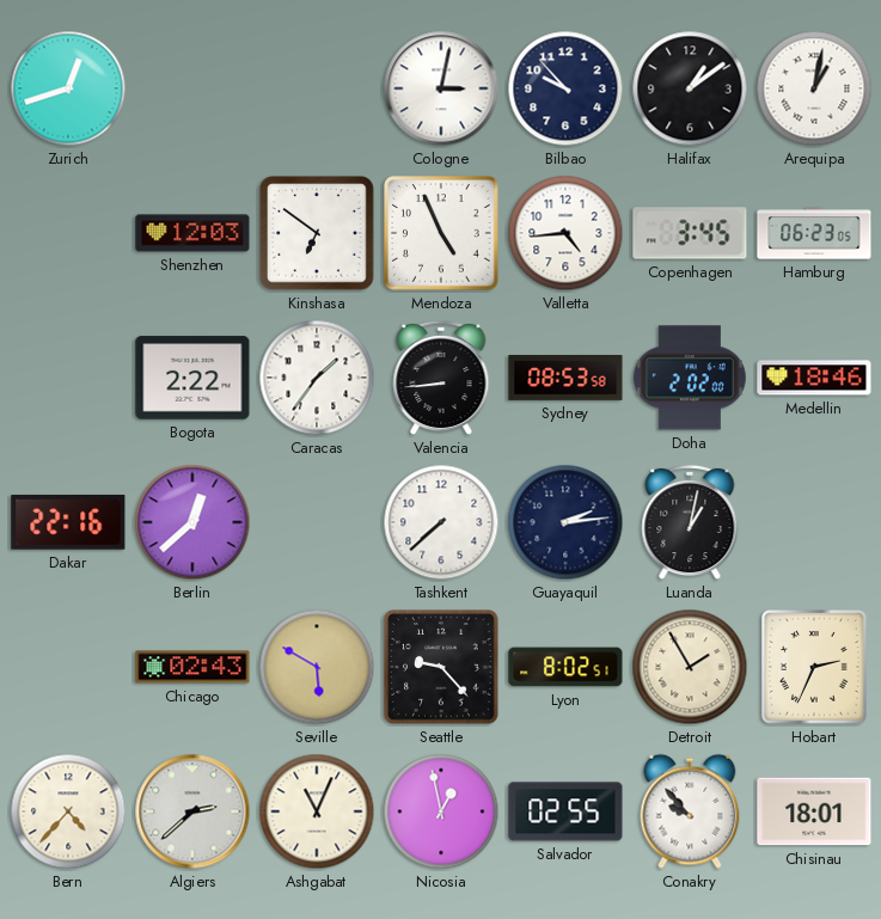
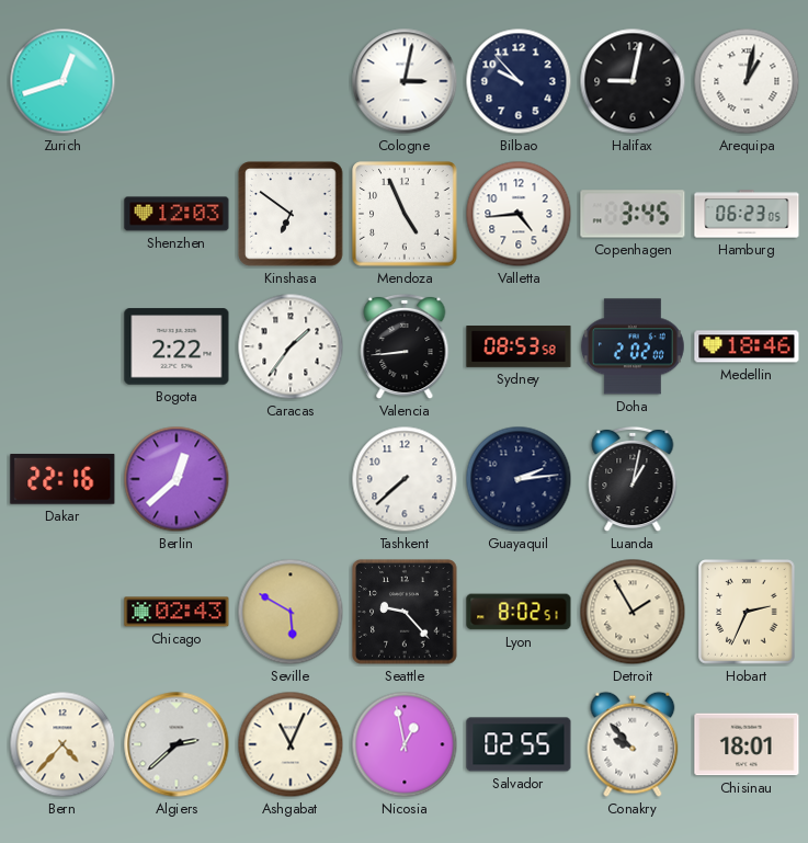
Halifax: 1:09 -> 9:02 (633, 81)
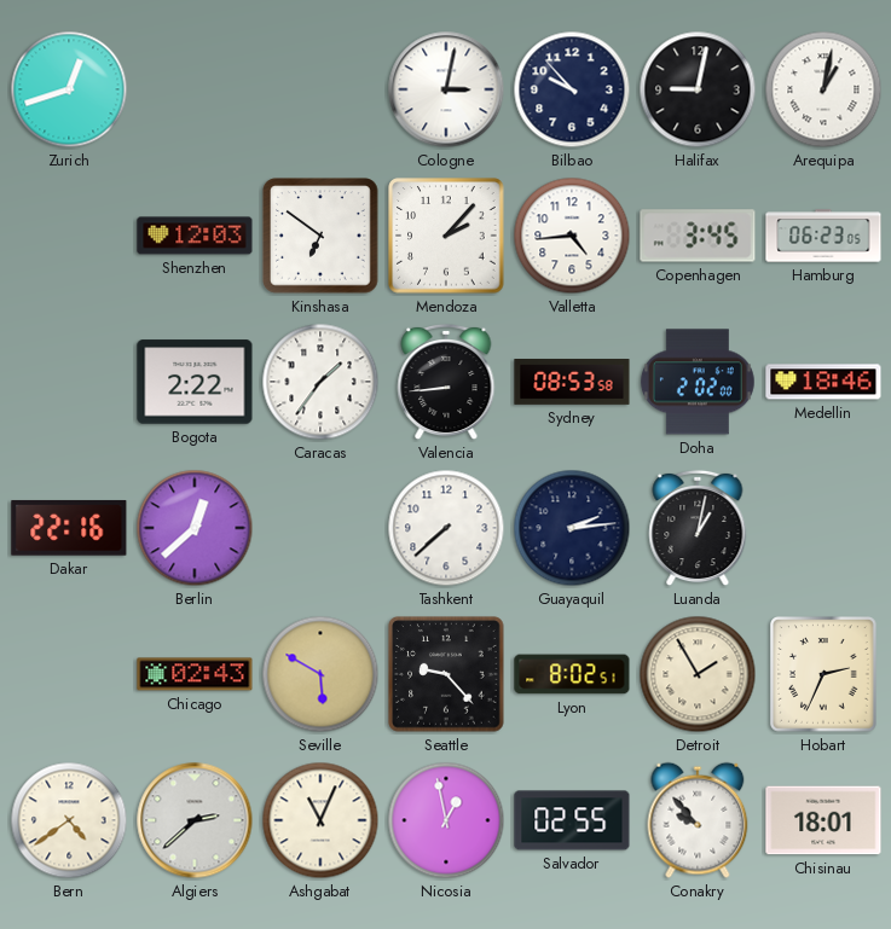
Mendoza: 4:56 -> 2:07 (446, 236)
Bern: 4:37 -> 4:39 (69, 820)
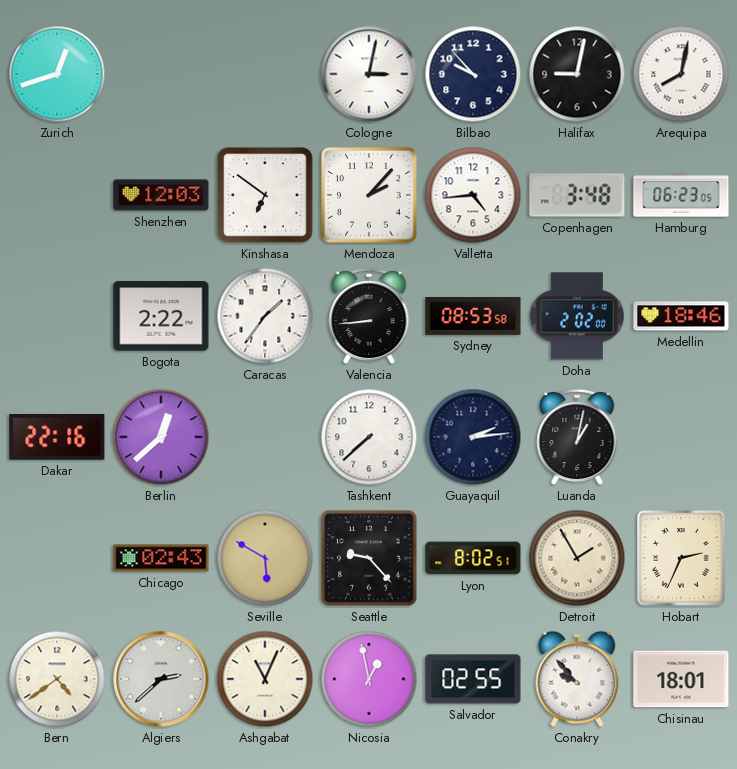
Arequipa: 1:02 -> 8:02 (681, 74)
Copenhagen: 3:45 -> 3:48 (577, 195)
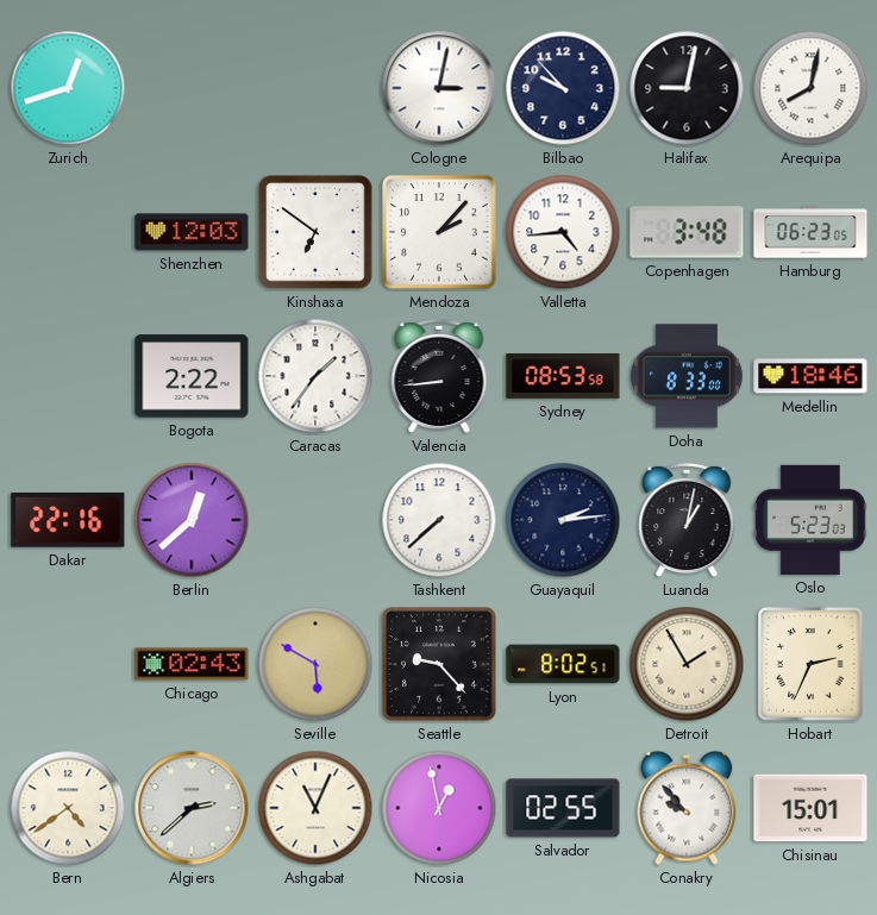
Doha: 2:02 -> 8:33 (687, 376)
Oslo: none -> 5:23 (810, 520)
Chisinau: 18:01 -> 15:01 (810, 808)
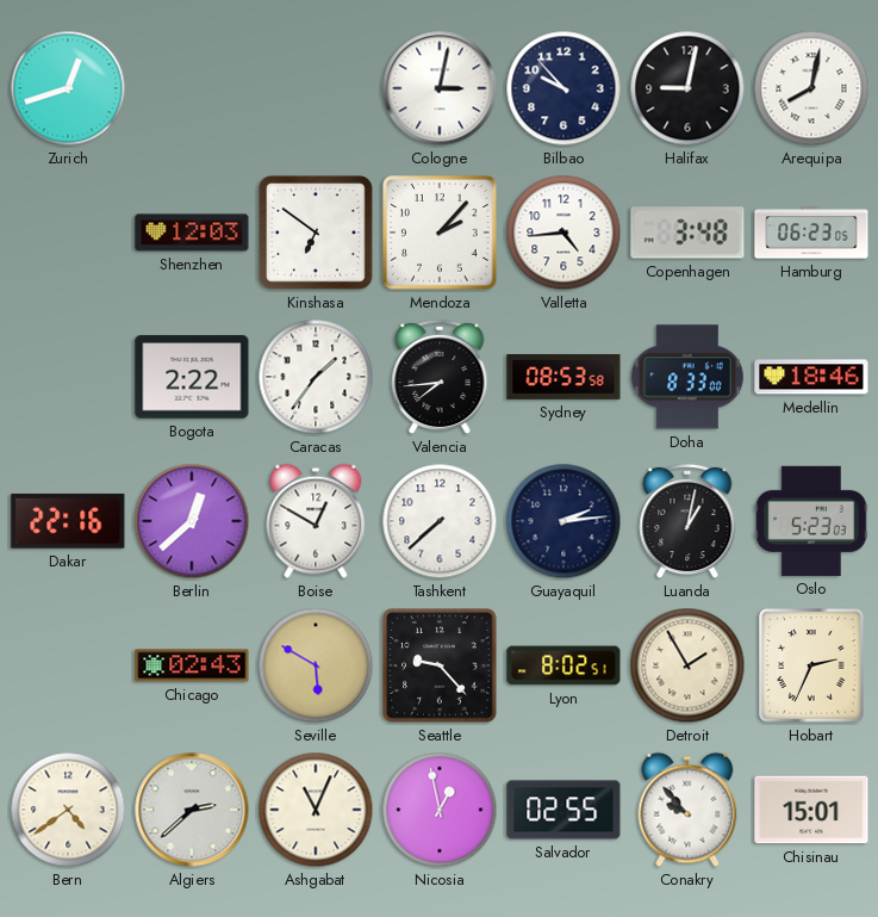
Valencia: 8:44 -> 7:44 (440, 377)
Boise: none -> 12:50 (316, 521)
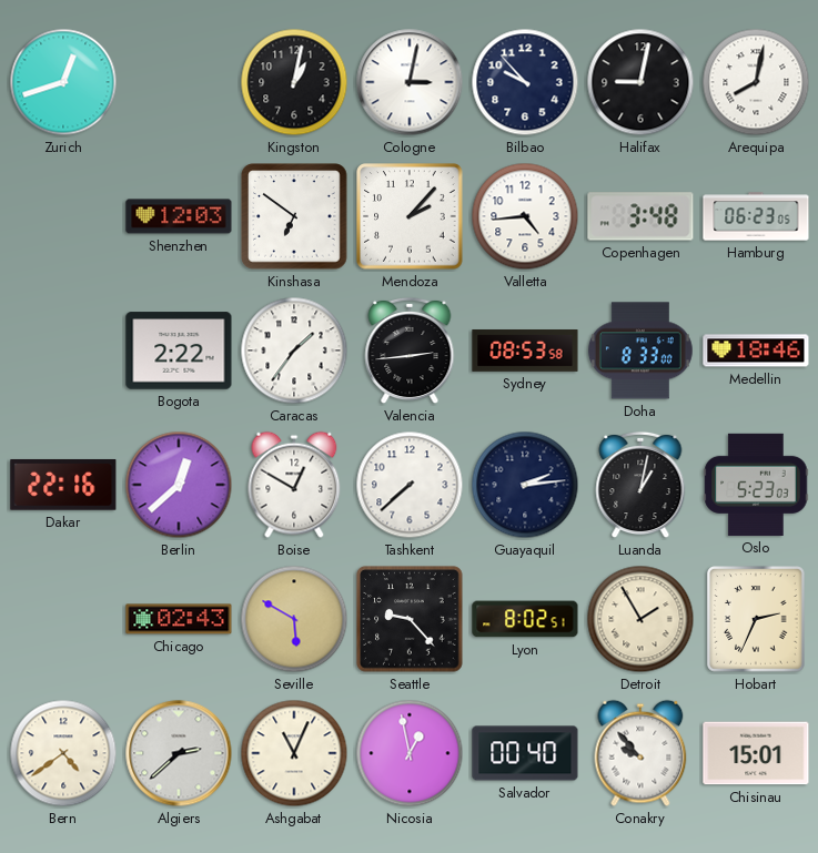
Kingston: none -> 1:02 (294, 82)
Valencia: 7:44 -> 2:44 (410, 351)
Salvador: 02:55 -> 00:40 (525, 753)
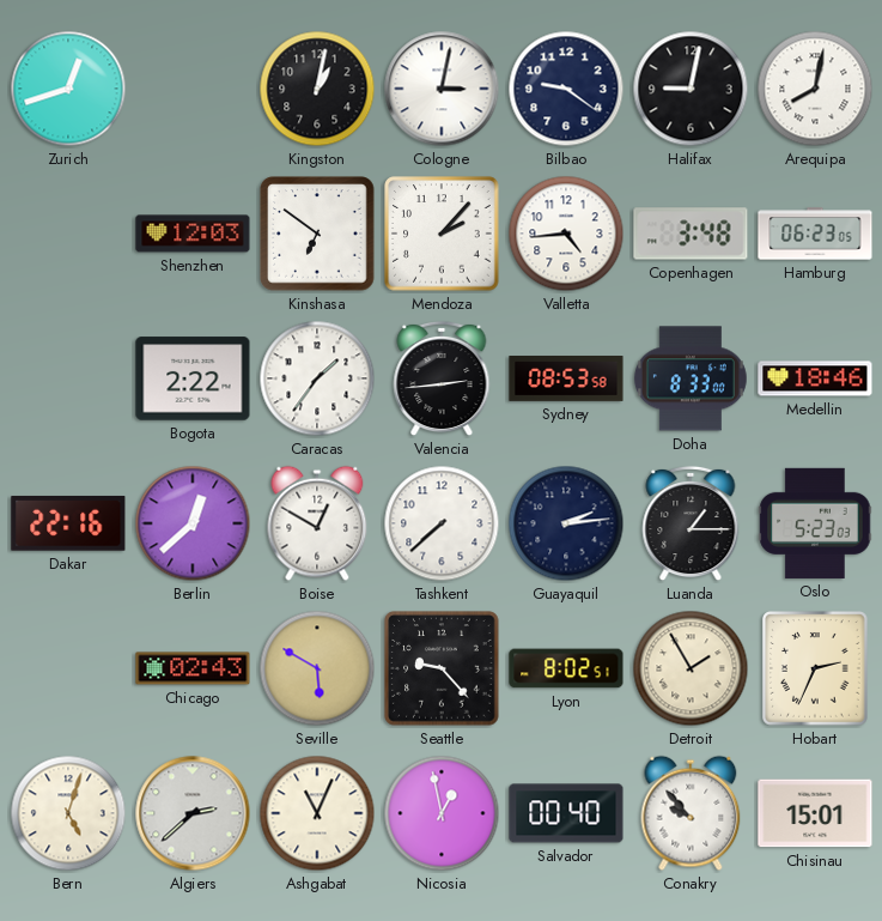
Bilbao: 9:53 -> 9:21 (566, 89)
Luanda: 1:02 -> 1:15 (691, 523)
Bern: 4:39 -> 5:03 (68, 813)
